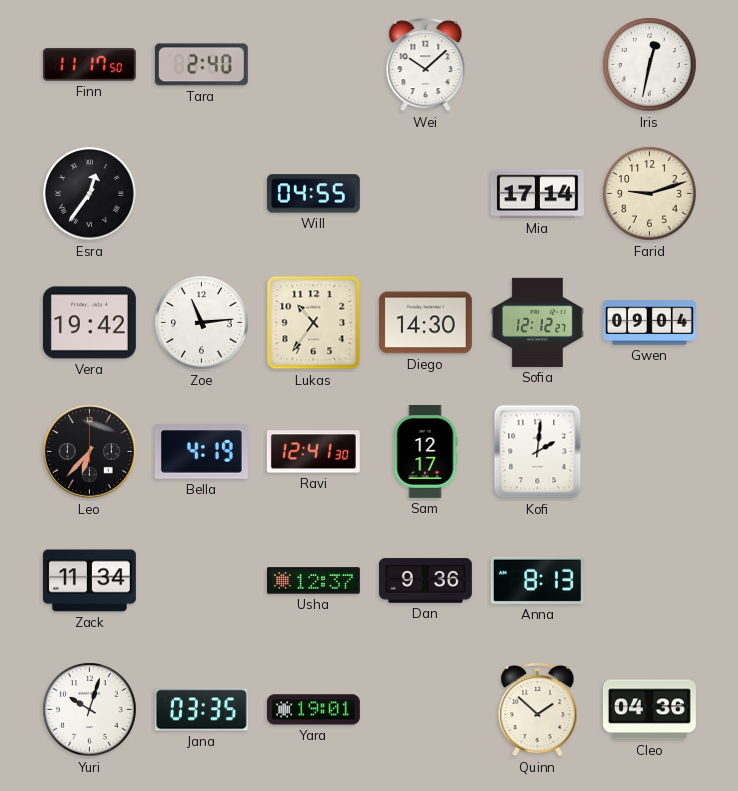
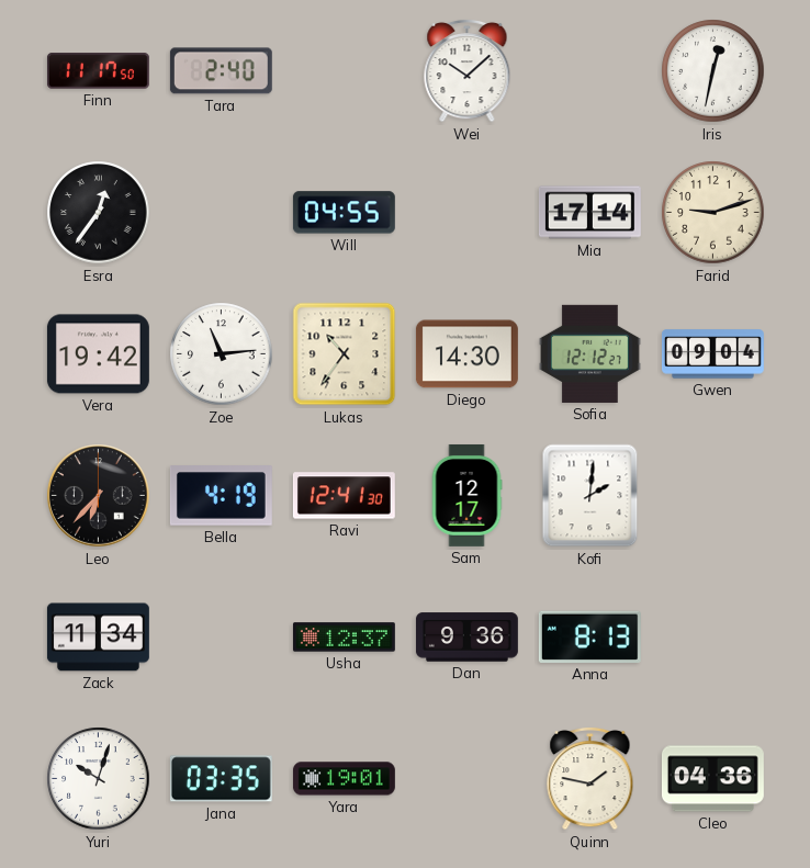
Quinn: 1:52 -> 1:47 (590, 778)
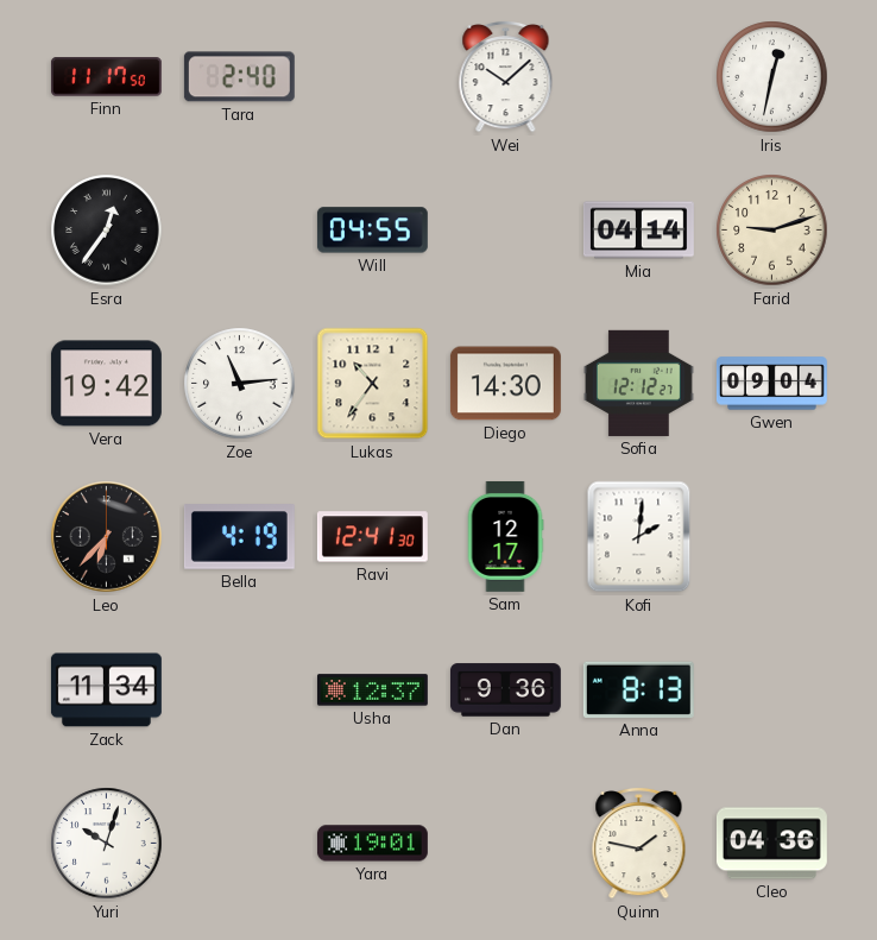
Mia: 17:14 -> 04:14 (638, 231)
Jana: 03:35 -> none (221, 779)
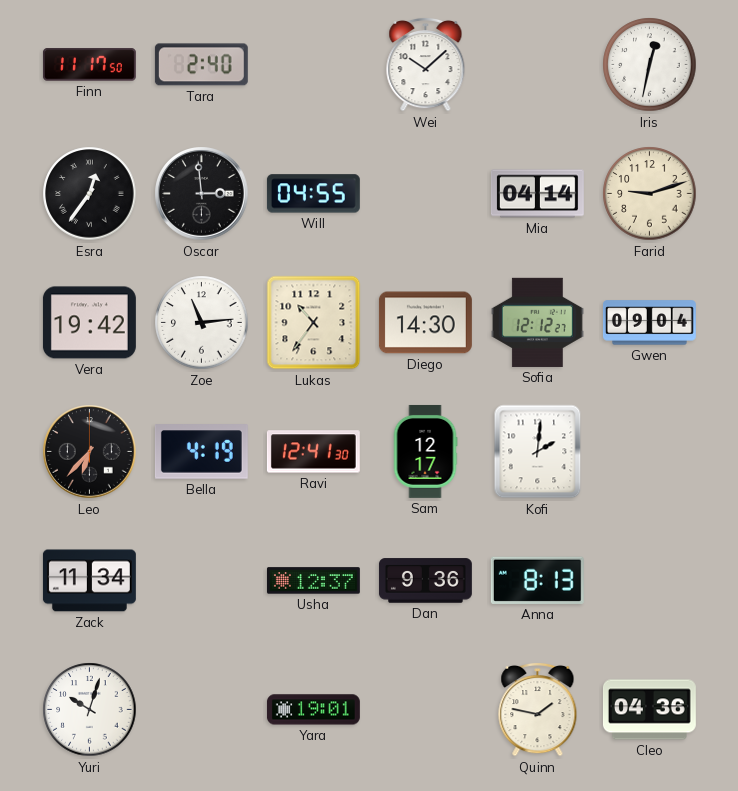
Oscar: none -> 2:59 (202, 194)
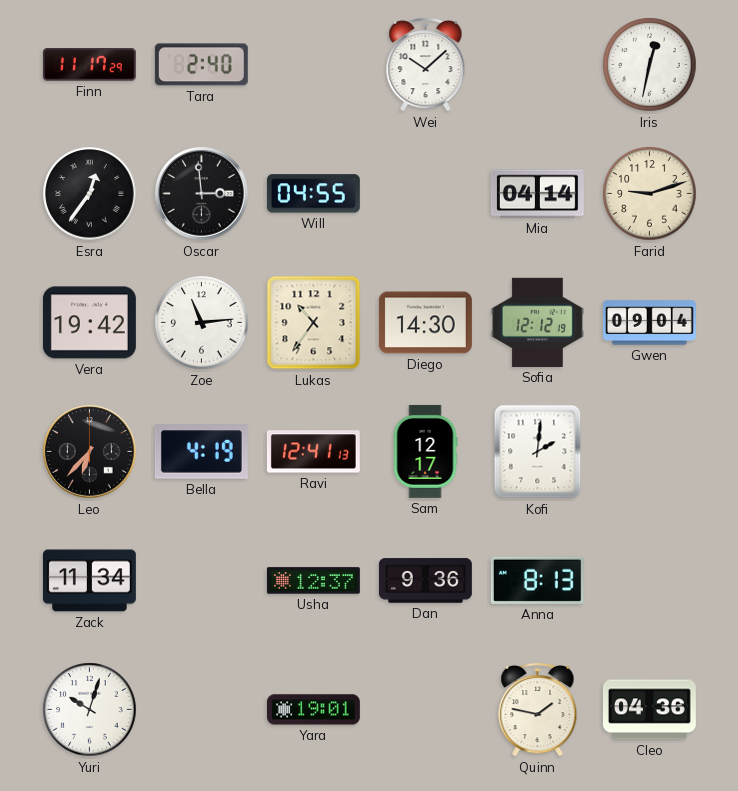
Finn: 11:17:50 -> 11:17:29 (89, 65)
Sofia: 12:12:27 -> 12:12:19 (537, 322)
Ravi: 12:41:30 -> 12:41:13 (313, 452)
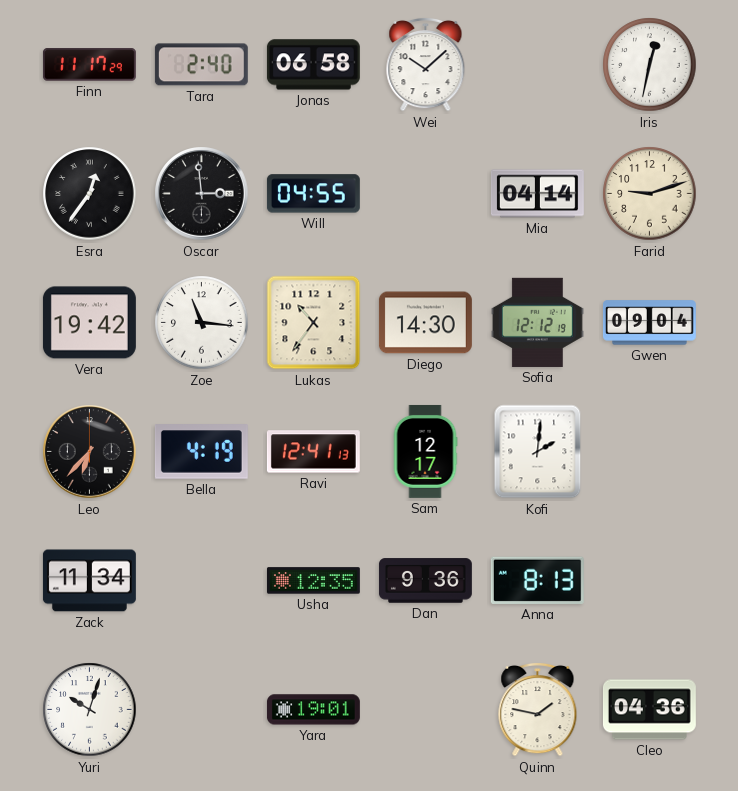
Jonas: none -> 06:58 (313, 65)
Zoe: 11:14 -> 11:16 (202, 323)
Usha: 12:37 -> 12:35 (313, 581)
